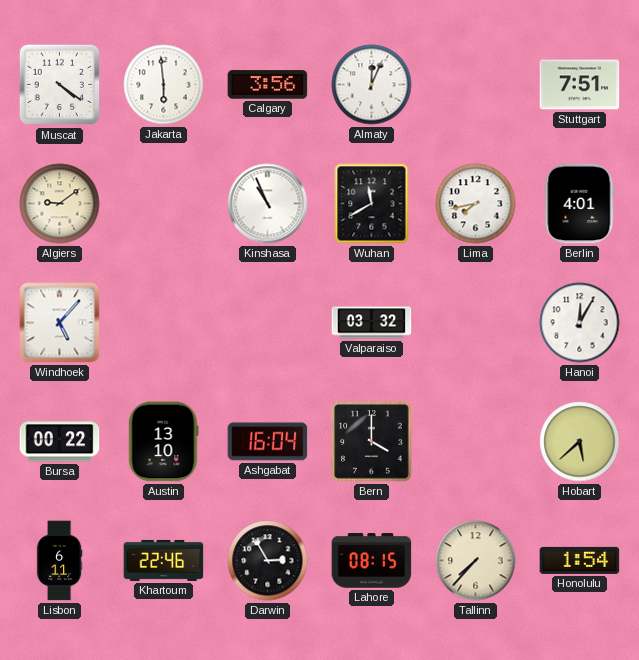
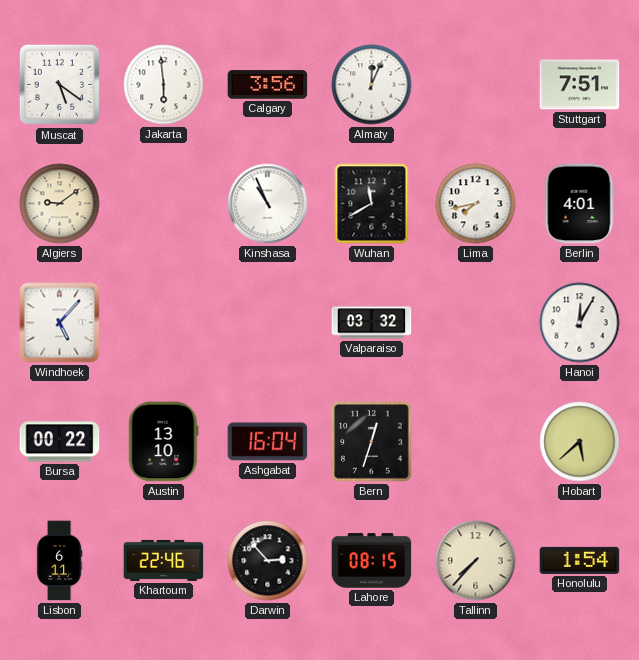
Muscat: 4:21 -> 5:21 (60, 85)
Bern: 4:00 -> 12:33 (372, 442)
Darwin: 2:55 -> 2:53 (268, 561)
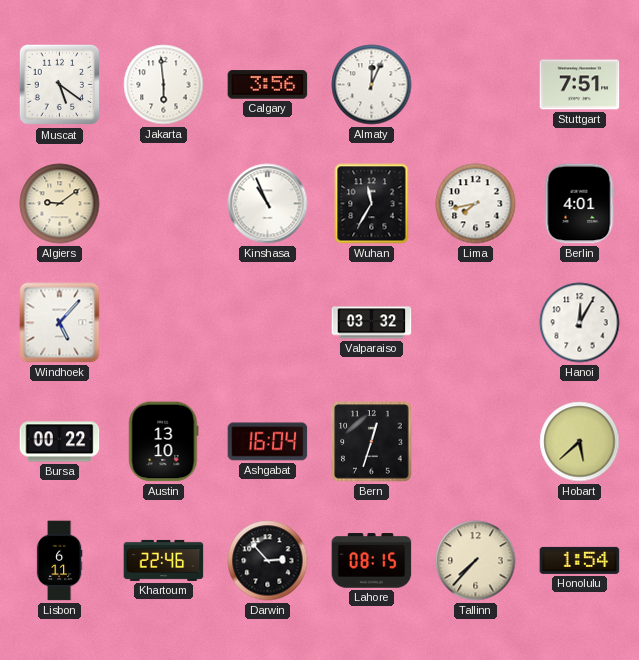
Wuhan: 11:40 -> 11:35 (372, 204)
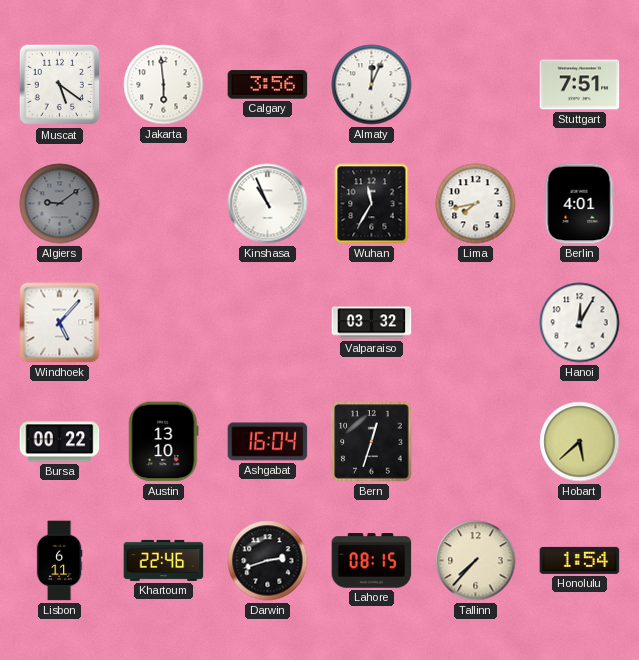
Algiers dial: cream -> grey (60, 204)
Darwin: 2:53 -> 2:42 (268, 561)
